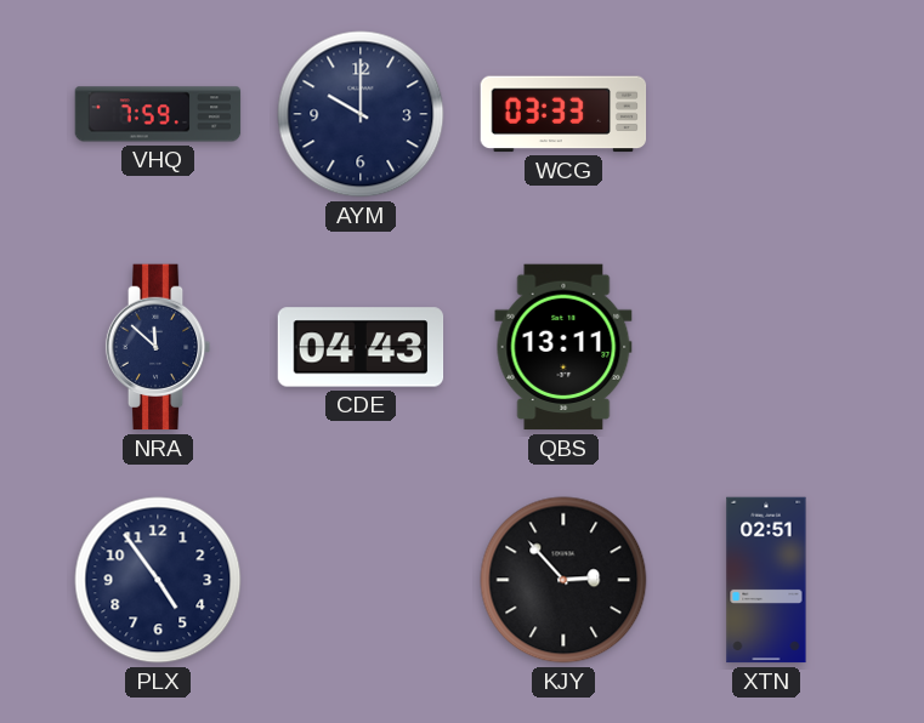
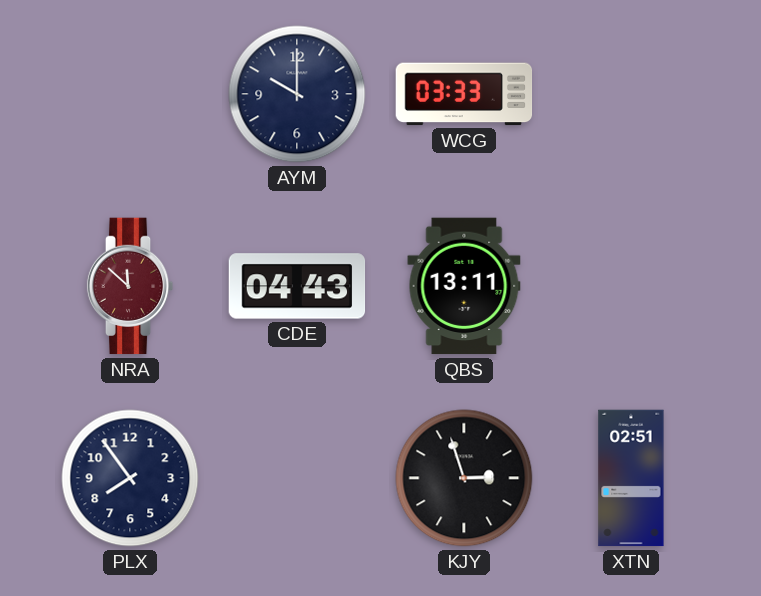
VHQ: 7:59 -> none (158, 114)
NRA dial: navy -> burgundy (130, 286)
PLX: 4:54 -> 7:54 (130, 478)
KJY: 2:53 -> 2:57 (464, 478)
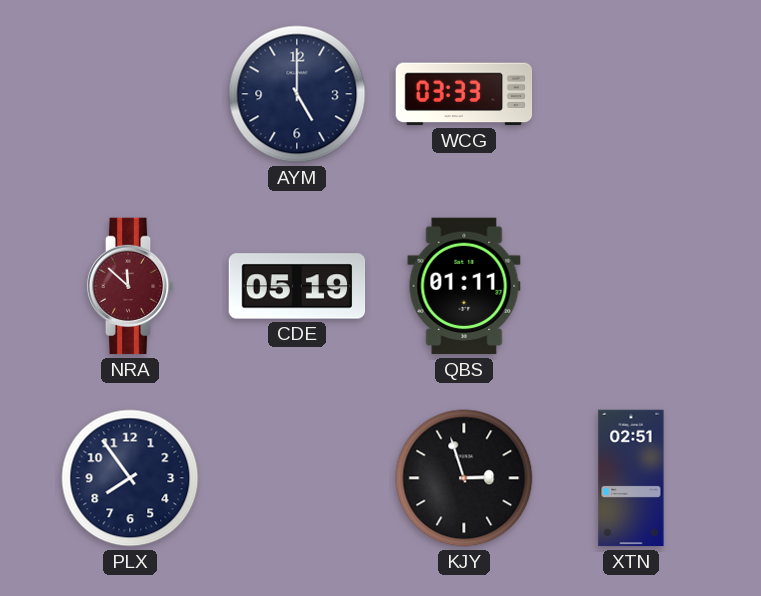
AYM: 10:00 -> 5:00 (297, 94)
CDE: 04:43 -> 05:19 (297, 286)
QBS: 13:11 -> 01:11 (464, 286)
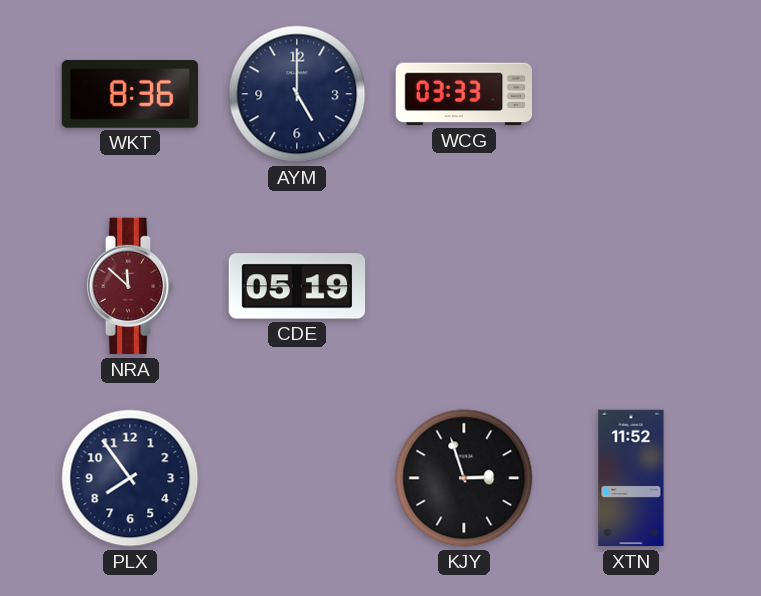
WKT: none -> 8:36 (130, 94)
QBS: 01:11 -> none (464, 286)
XTN: 02:51 -> 11:52 (631, 478)
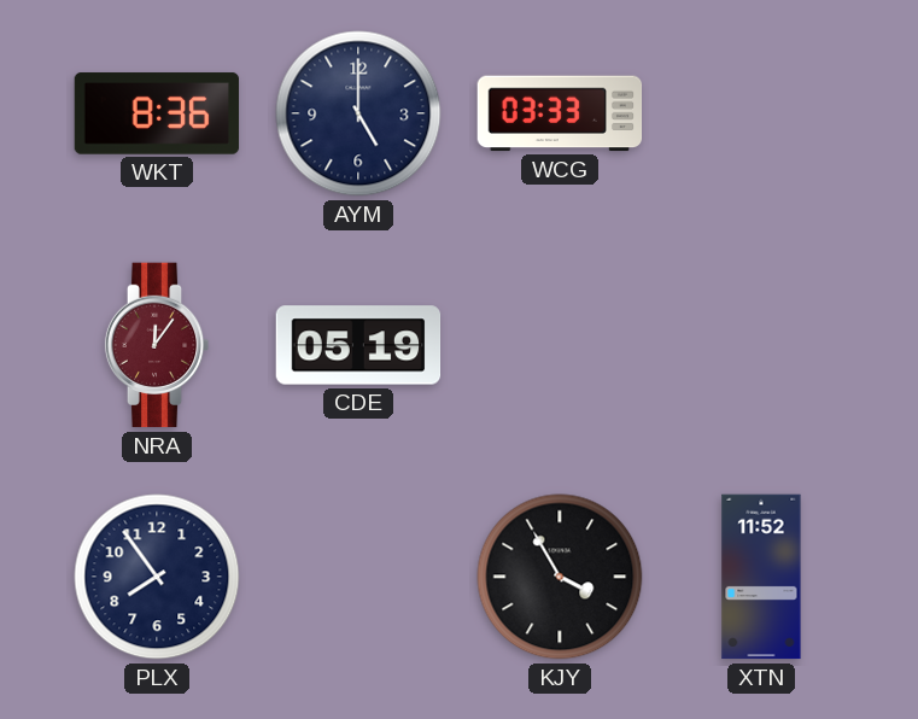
NRA: 11:52 -> 12:06 (157, 345)
KJY: 2:57 -> 3:55 (560, 577)
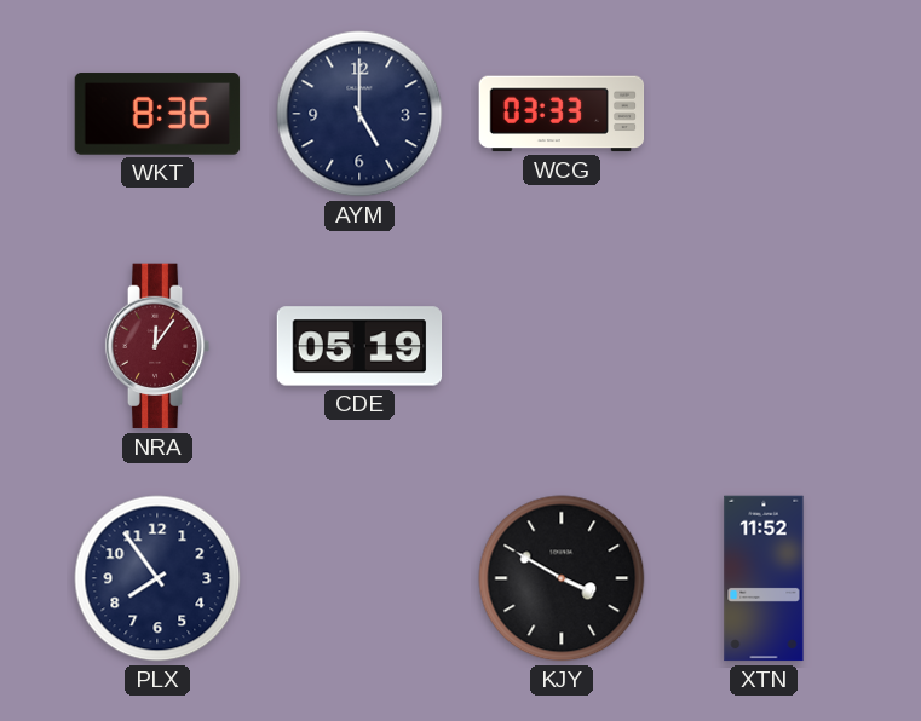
KJY: 3:55 -> 3:50 (562, 578)
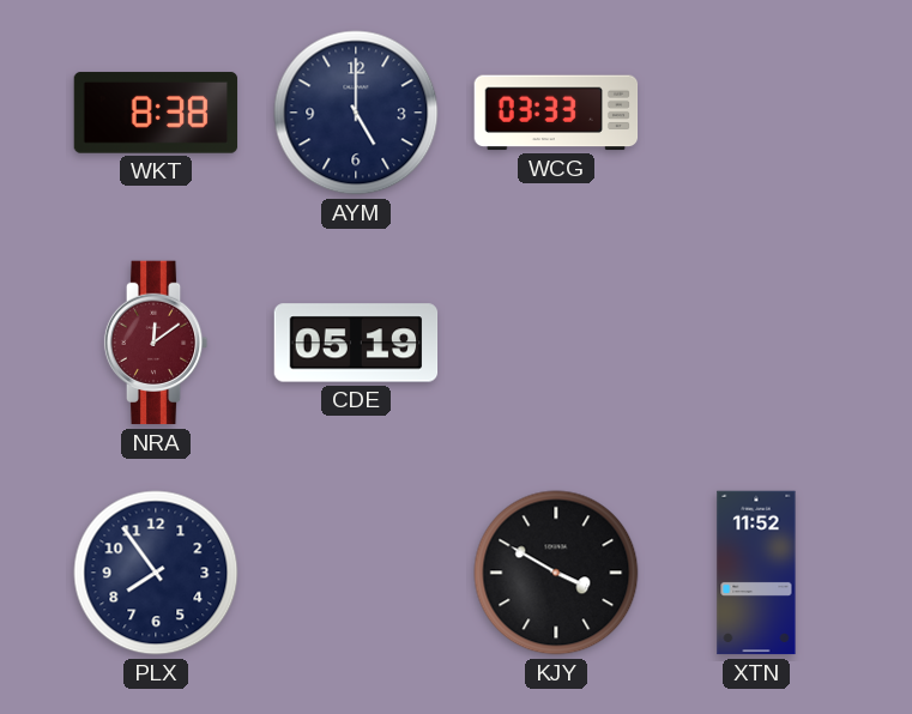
WKT: 8:36 -> 8:38 (156, 113)
NRA: 12:06 -> 12:09 (156, 343)
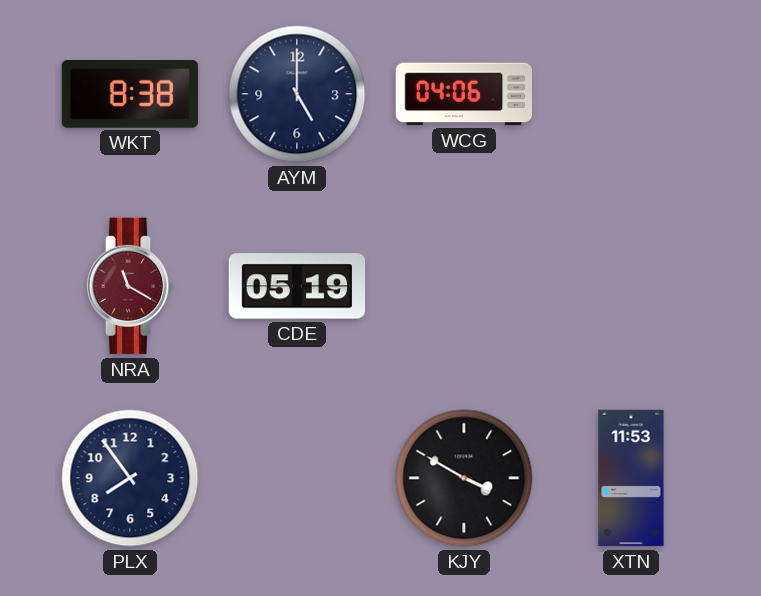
WCG: 03:33 -> 04:06 (464, 94)
NRA: 12:09 -> 11:20 (130, 286)
XTN: 11:52 -> 11:53 (631, 478)
